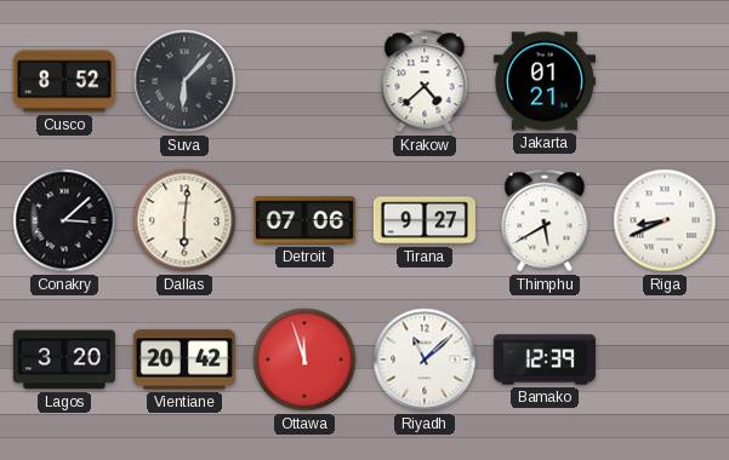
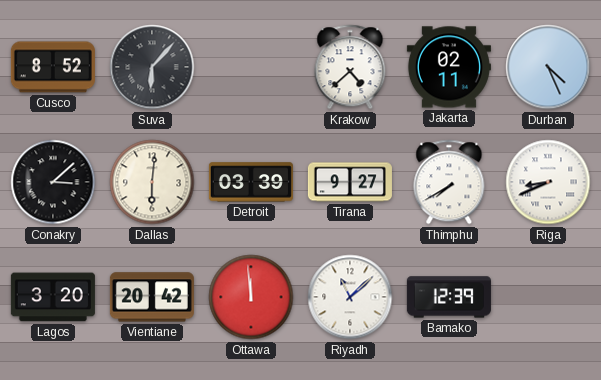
Jakarta: 01:21 -> 02:11 (449, 67)
Durban: none -> 4:26 (548, 67)
Detroit: 07:06 -> 03:39 (251, 182)
Thimphu: 5:40 -> 7:40 (449, 182)
Ottawa: 11:57 -> 11:59 (251, 297)
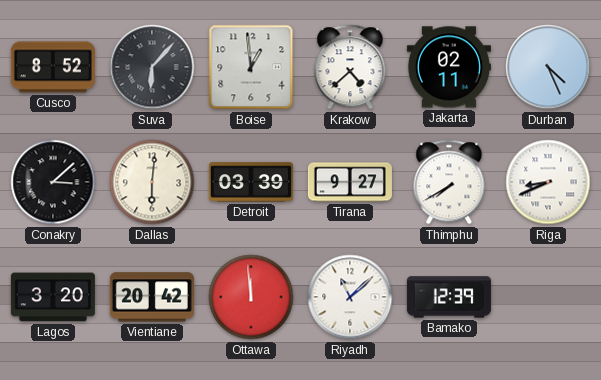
Boise: none -> 12:59 (251, 67)
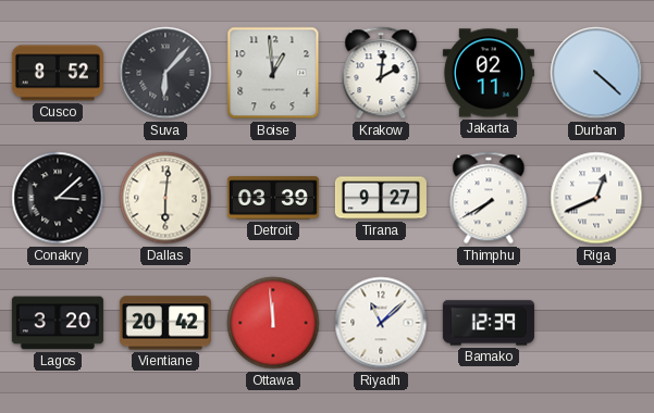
Krakow: 4:38 -> 2:01 (381, 73)
Durban: 4:26 -> 4:22 (596, 73)
Riga: 8:41 -> 12:41 (596, 198)
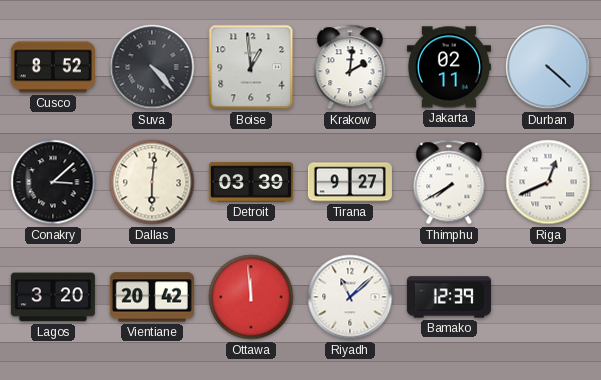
Suva: 6:07 -> 4:23 (152, 67)
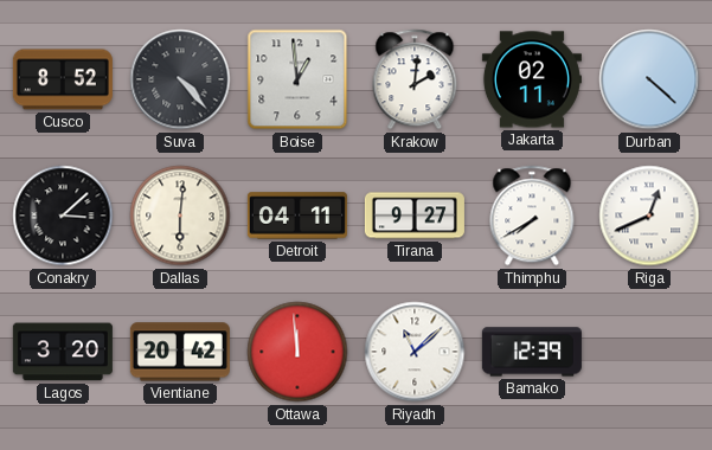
Detroit: 03:39 -> 04:11 (297, 216)
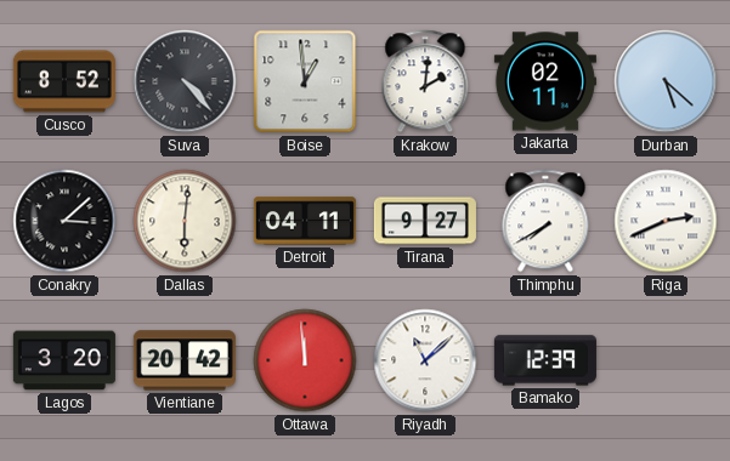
Durban: 4:22 -> 5:22 (666, 81)
Riga: 12:41 -> 2:41 (666, 221)
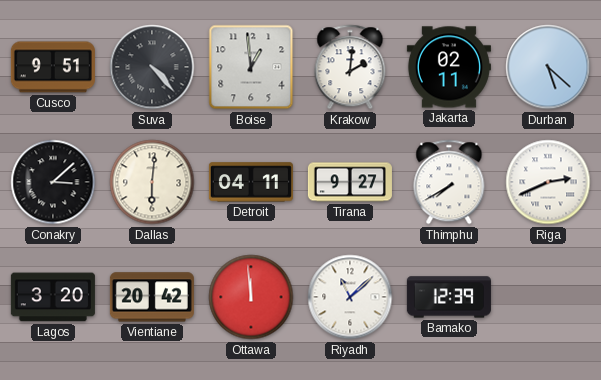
Cusco: 8:52 -> 9:51 (53, 67)
